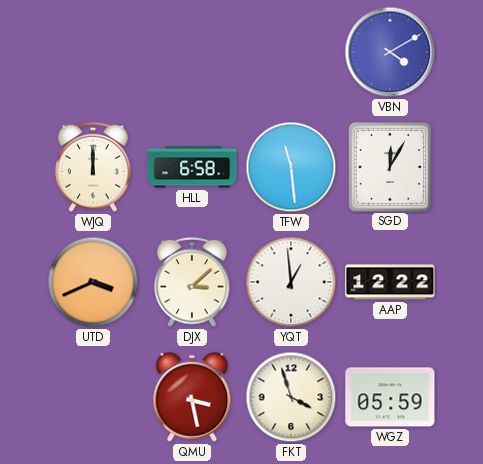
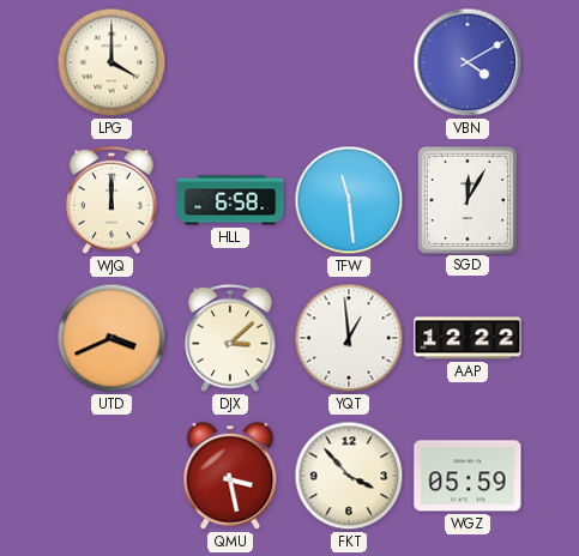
LPG: none -> 4:00 (111, 62)
FKT: 3:57 -> 3:53 (349, 476)
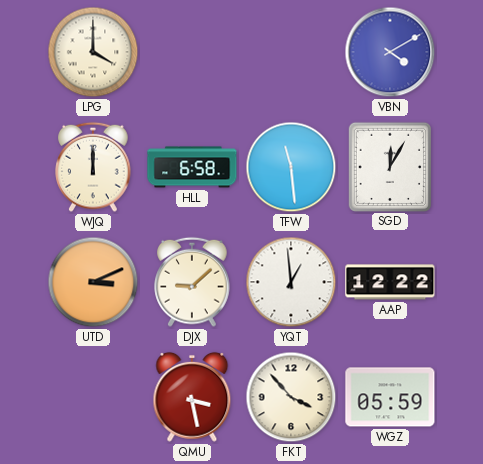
UTD: 3:41 -> 3:11 (93, 282)
DJX: 3:08 -> 9:08 (192, 282)
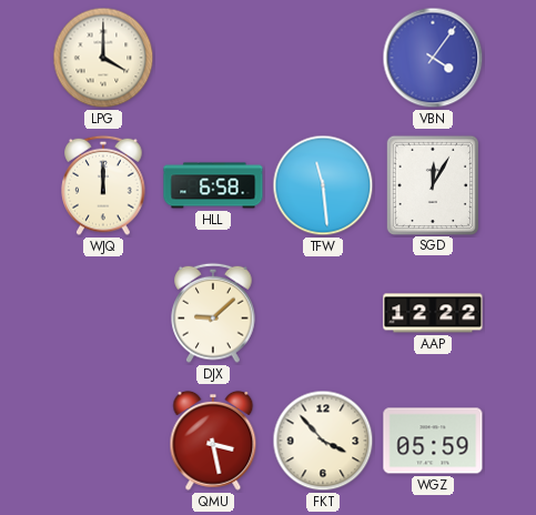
VBN: 4:10 -> 4:06 (433, 58)
UTD: 3:11 -> none (93, 282)
YQT: 12:59 -> none (291, 282)
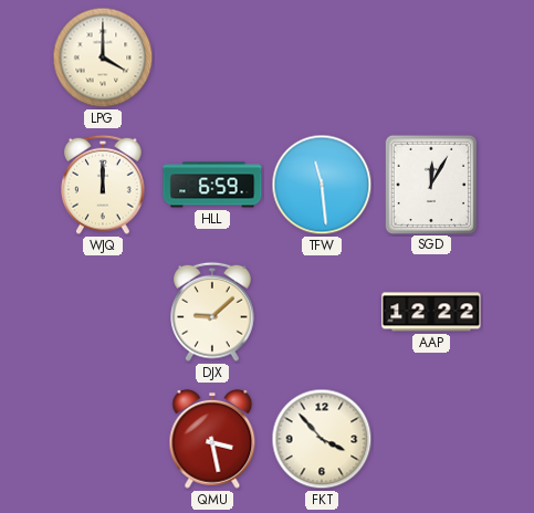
VBN: 4:06 -> none (433, 58)
HLL: 6:58 -> 6:59 (212, 185)
WGZ: 05:59 -> none (433, 441)
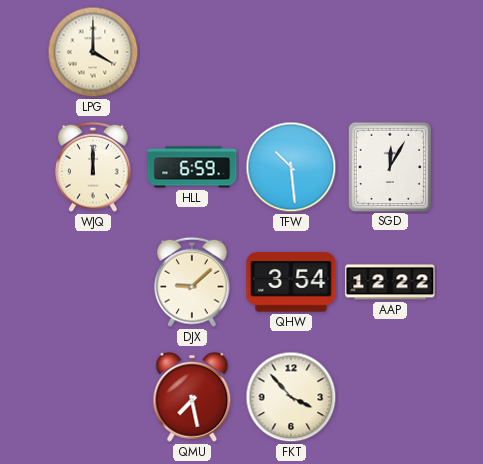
TFW: 11:29 -> 10:29 (291, 167)
QHW: none -> 3:54 (291, 282)
QMU: 3:28 -> 7:28 (192, 397)
